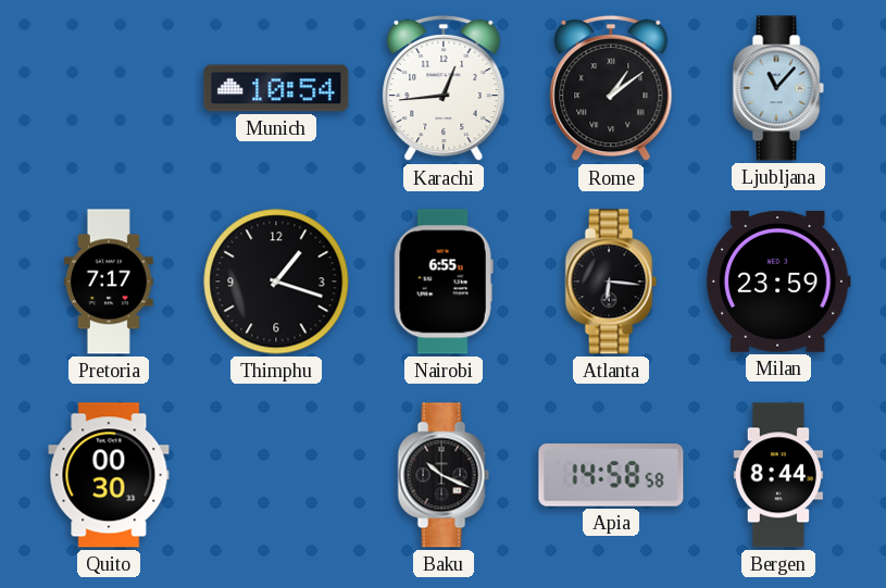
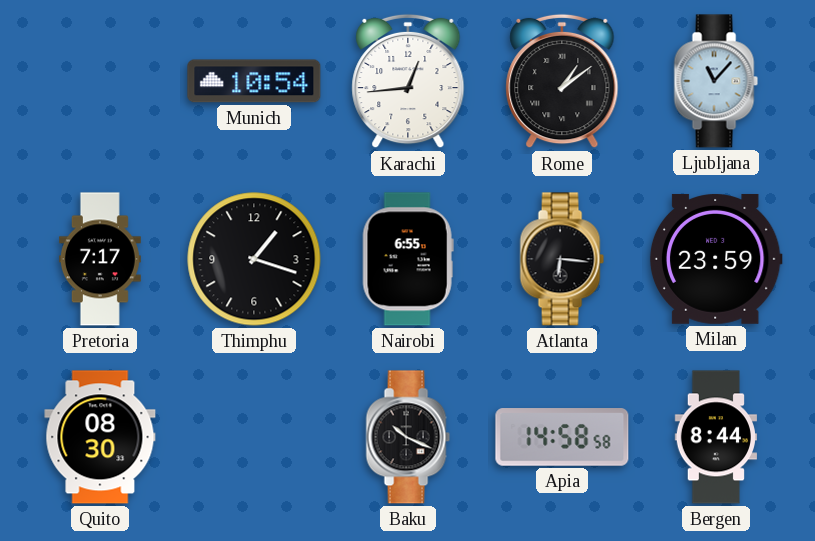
Quito: 00:30 -> 08:30 (100, 437)
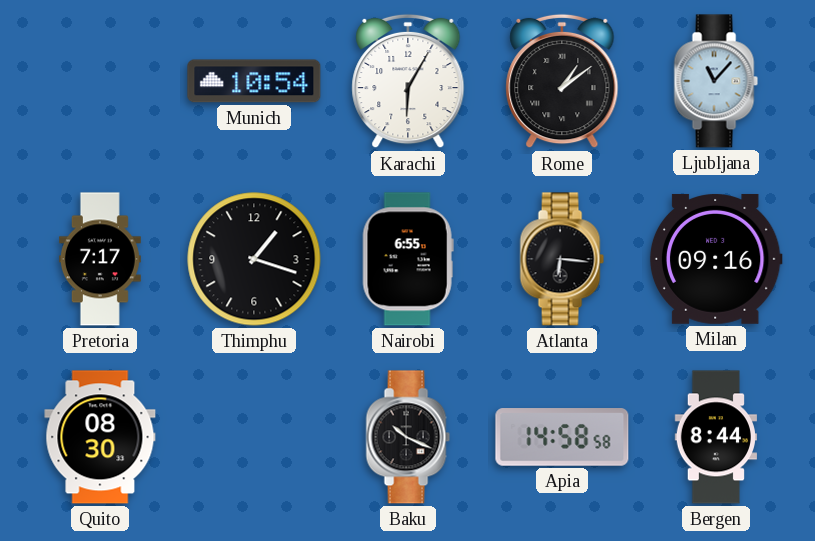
Karachi: 12:44 -> 6:05 (408, 81)
Milan: 23:59 -> 09:16 (716, 259)
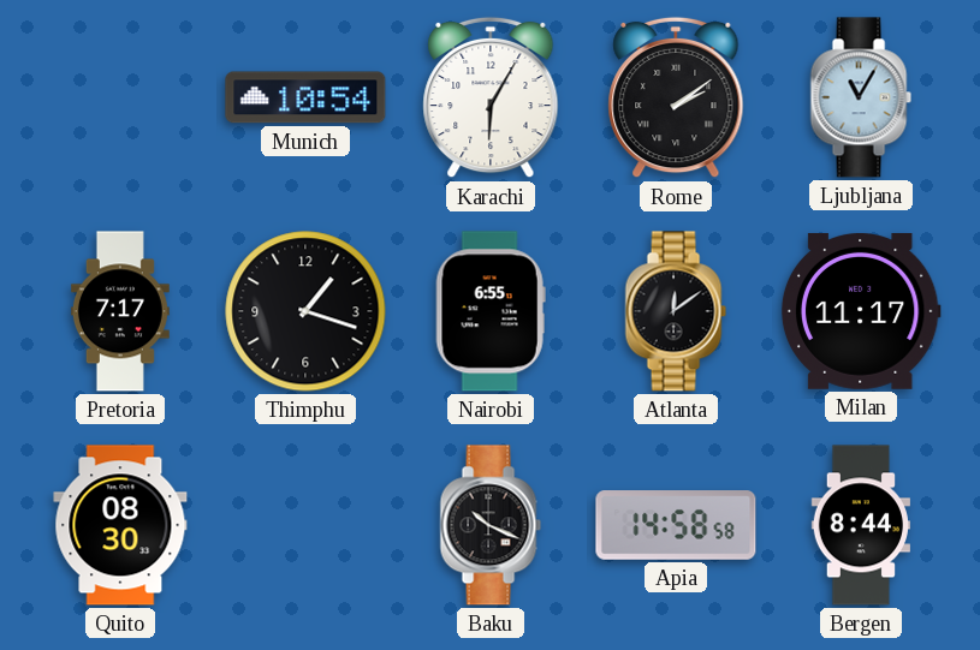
Rome: 1:09 -> 2:09 (676, 97)
Ljubljana: 11:07 -> 11:05 (861, 97)
Atlanta: 6:16 -> 12:09 (676, 311)
Milan: 09:16 -> 11:17 (861, 311)
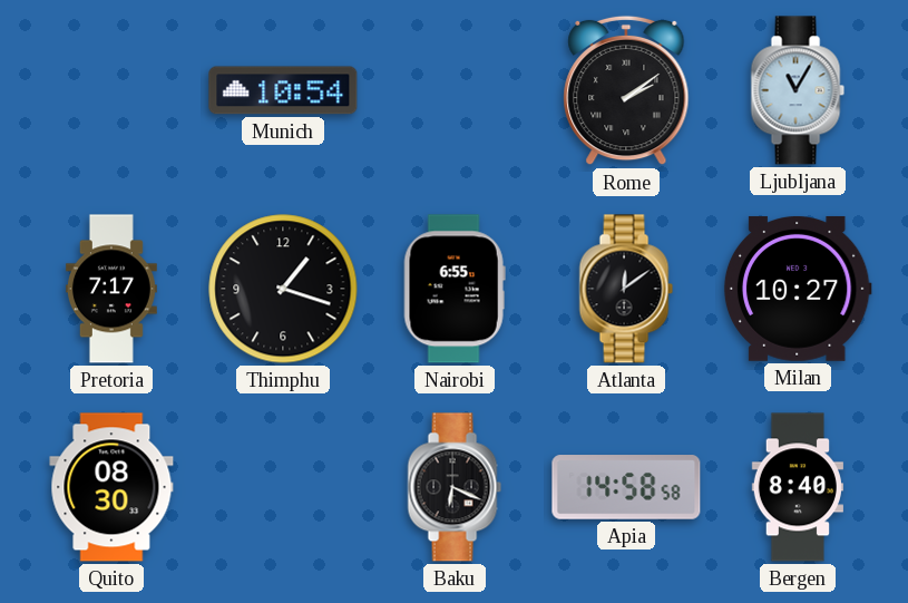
Karachi: 6:05 -> none (491, 97)
Milan: 11:17 -> 10:27 (798, 289)
Baku: 10:19 -> 6:19 (455, 487)
Bergen: 8:44 -> 8:40 (797, 487)
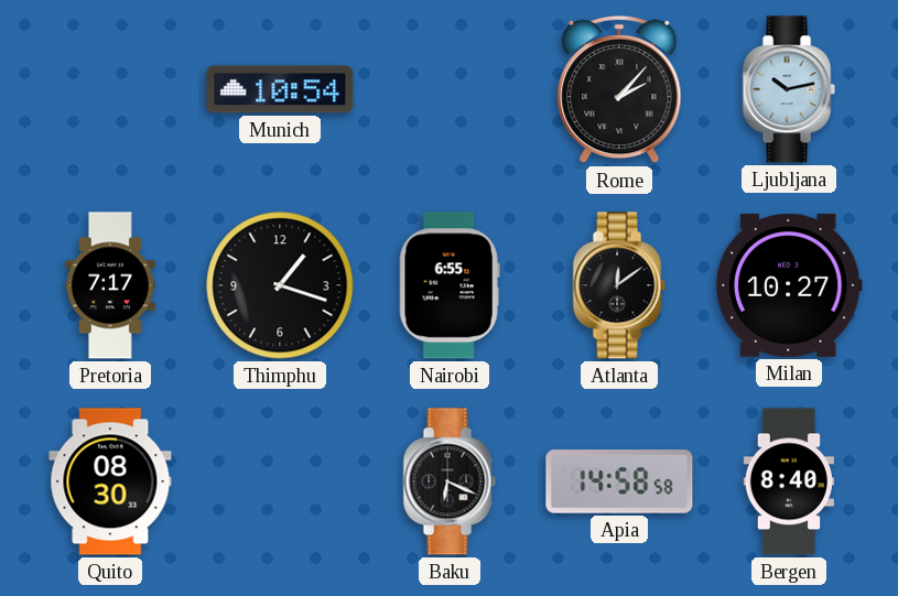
Rome: 2:09 -> 2:07 (619, 89)
Ljubljana: 11:05 -> 10:13 (789, 89)
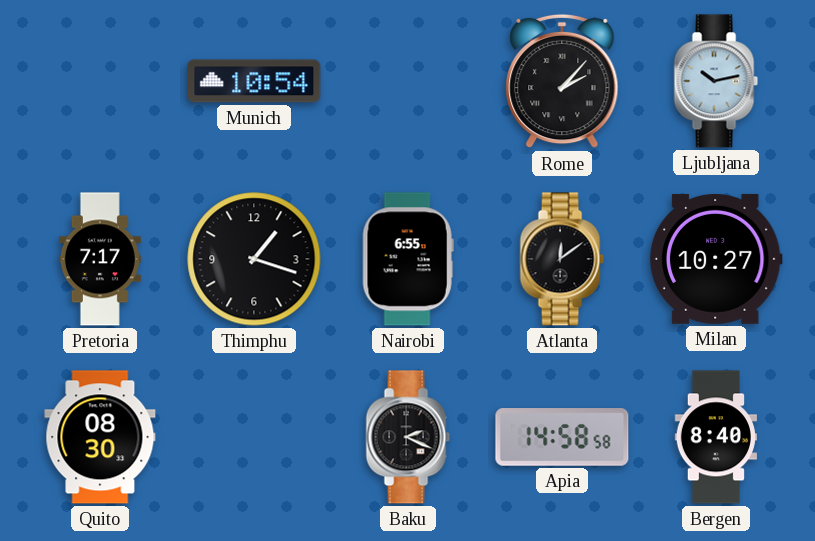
Baku: 6:19 -> 2:19 (408, 437)
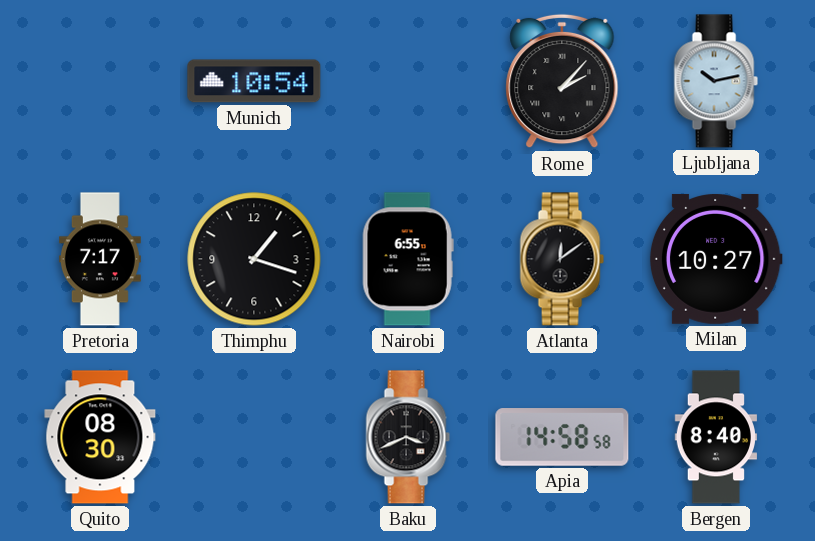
Baku: 2:19 -> 3:41 (408, 437)
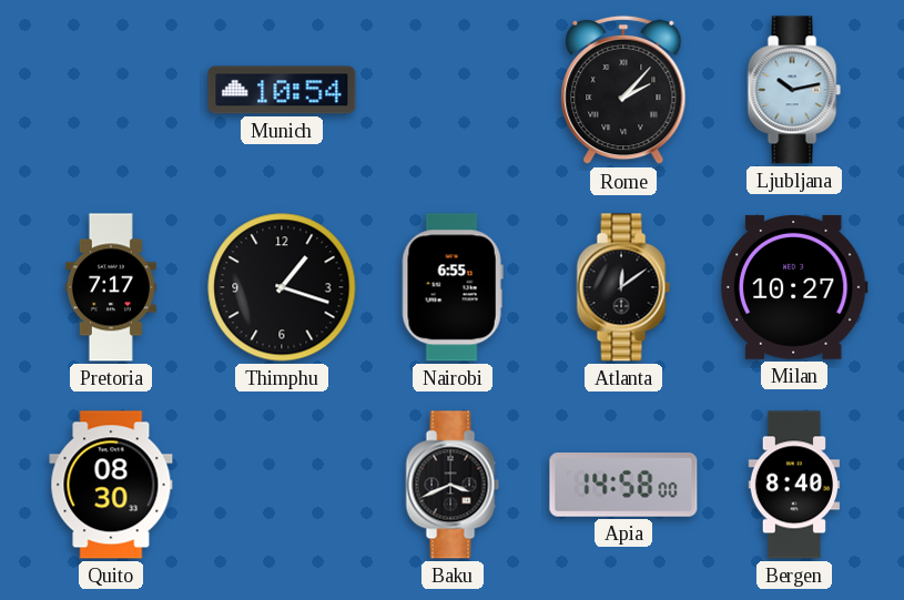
Apia: 14:58:58 -> 14:58:00 (623, 485)
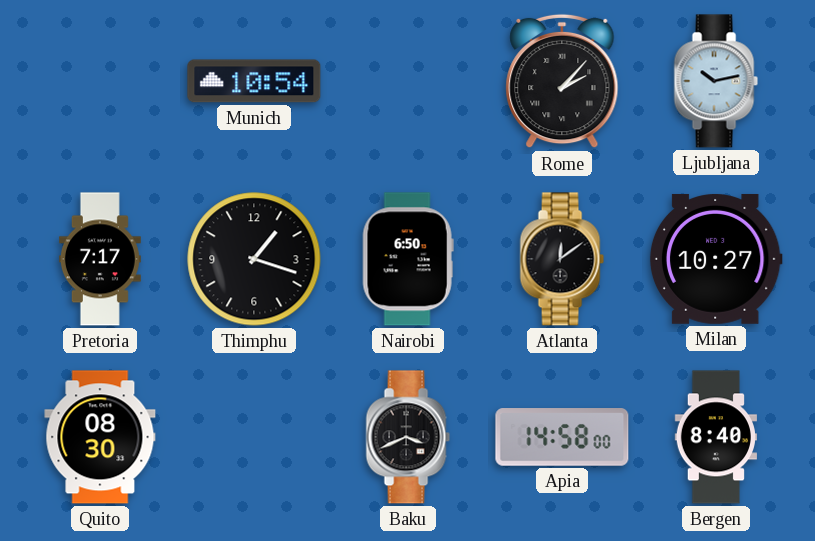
Nairobi: 6:55 -> 6:50 (408, 259)
